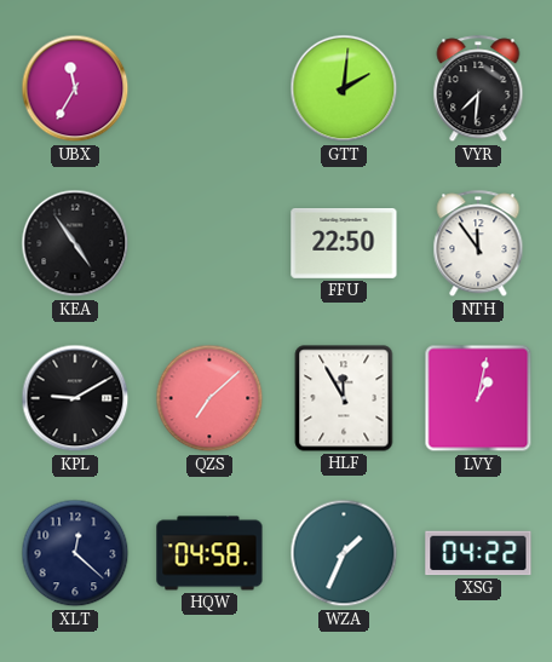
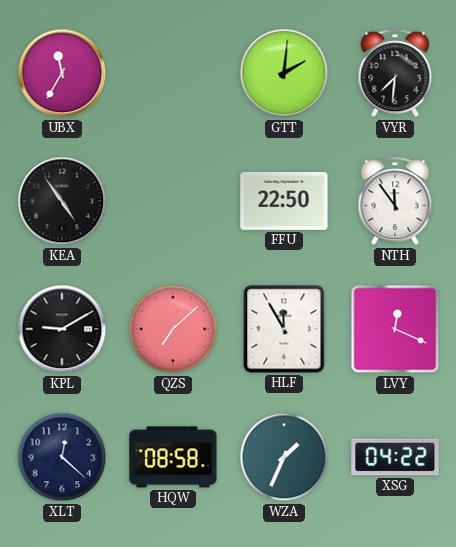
LVY: 1:02 -> 12:19 (395, 329)
HQW: 04:58 -> 08:58 (173, 457)
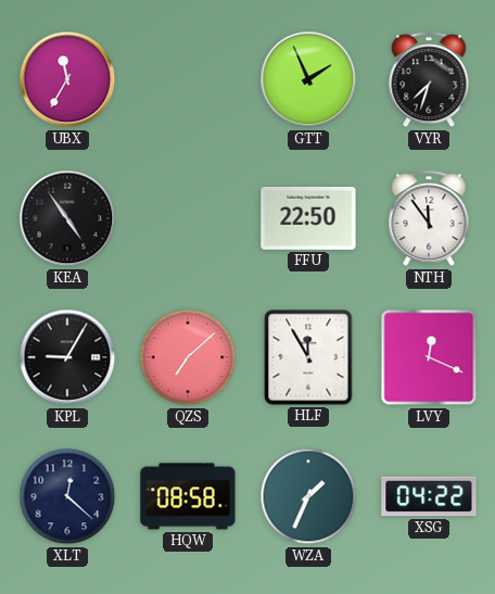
GTT: 2:01 -> 1:56 (308, 79)
VYR: 7:31 -> 7:33 (429, 80)
KPL: 9:10 -> 9:05 (67, 357)
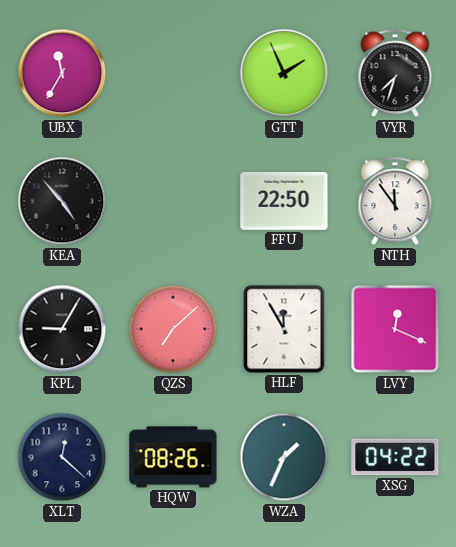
KEA: 4:54 -> 4:53 (62, 201)
HQW: 08:58 -> 08:26 (173, 457)
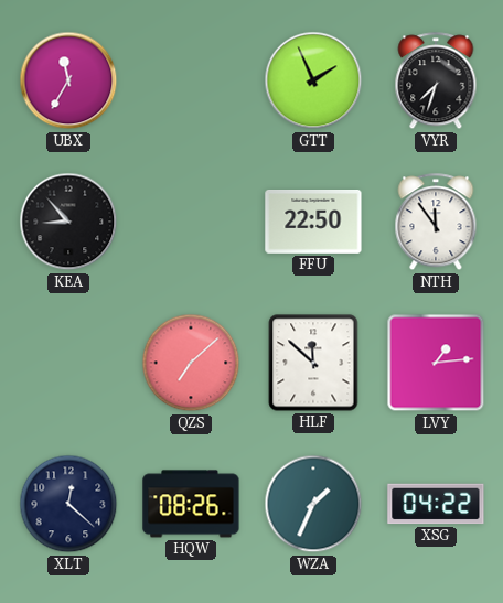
KEA: 4:53 -> 8:53 (68, 222)
KPL: 9:05 -> none (62, 329)
HLF: 11:55 -> 11:52 (313, 363)
LVY: 12:19 -> 1:14 (436, 363)
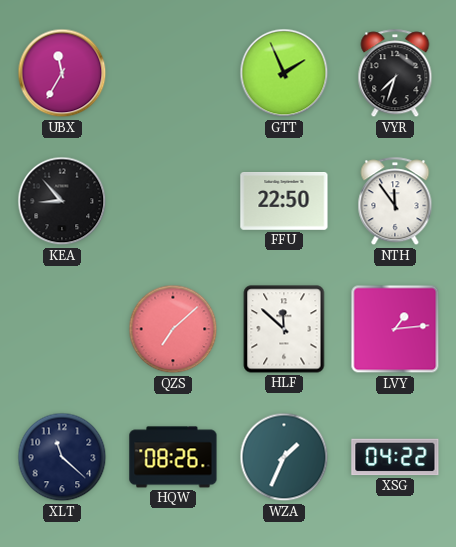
XLT: 12:22 -> 11:22 (62, 457)
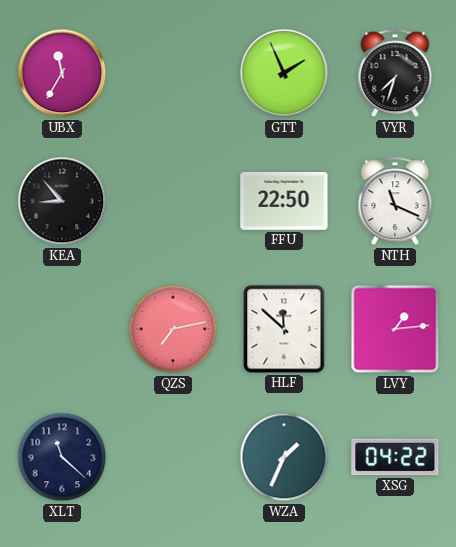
NTH: 11:54 -> 11:19 (395, 202)
QZS: 7:08 -> 7:13 (173, 329)
HQW: 08:26 -> none (173, 457)
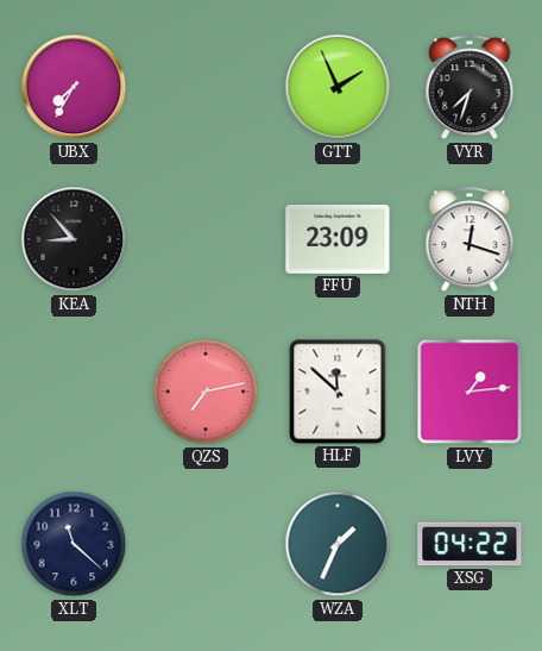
UBX: 11:35 -> 7:35 (74, 87)
FFU: 22:50 -> 23:09 (338, 240)
NTH: 11:19 -> 12:18 (469, 240)
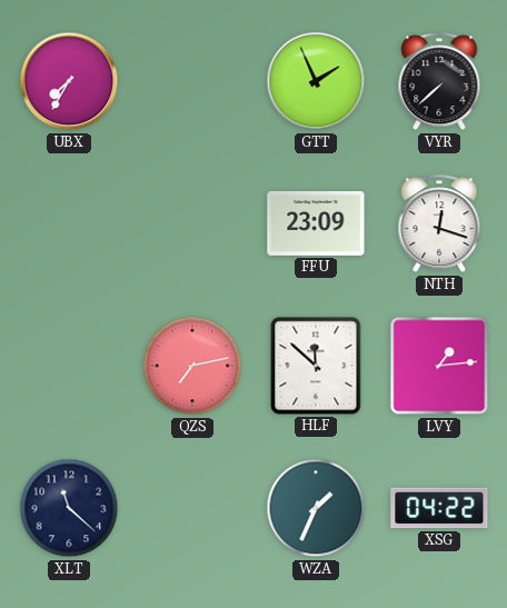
VYR: 7:33 -> 7:38 (439, 82)
KEA: 8:53 -> none (74, 239)
